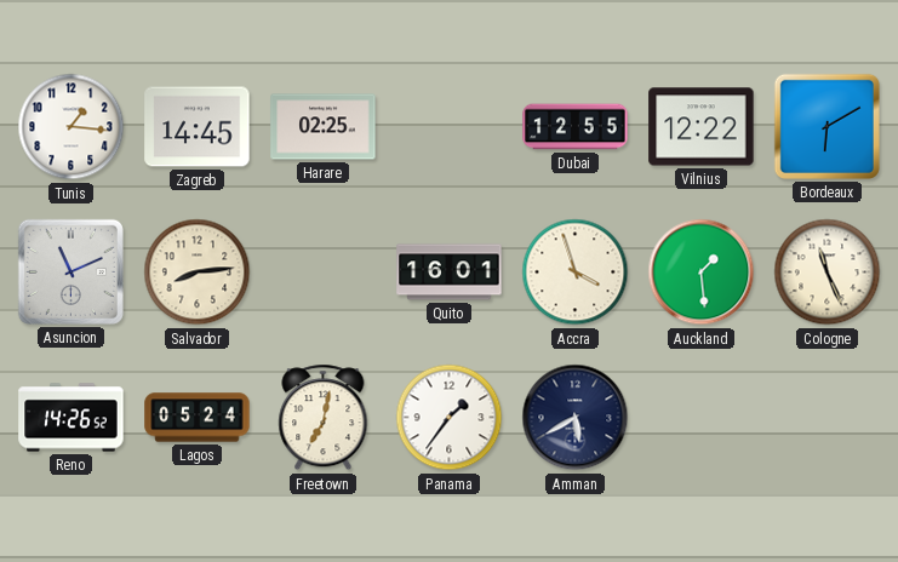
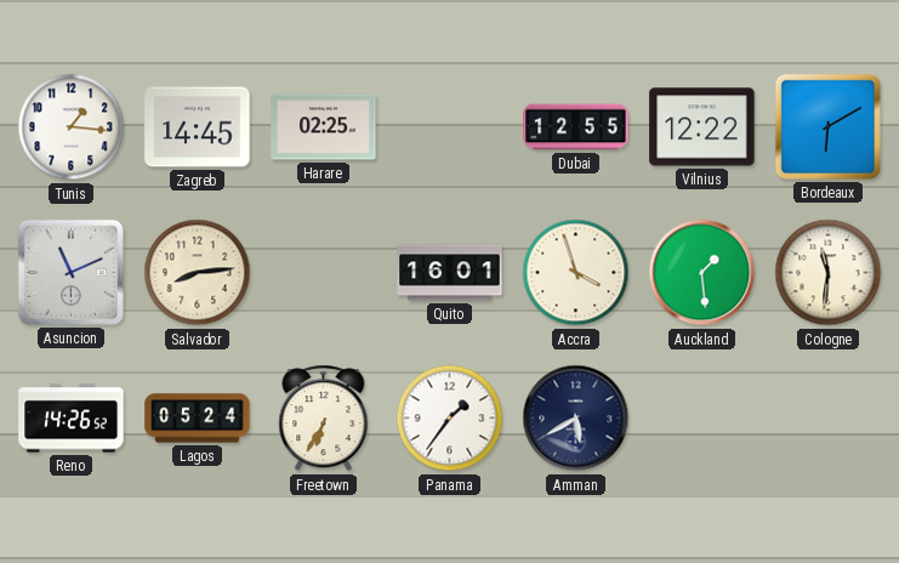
Cologne: 11:26 -> 11:31 (829, 273)
Freetown: 7:02 -> 6:35 (324, 419)
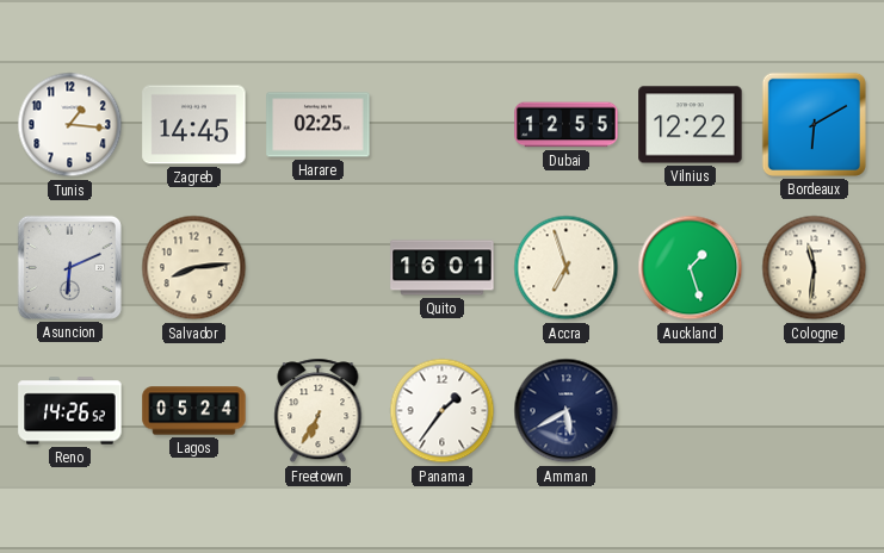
Asuncion: 11:11 -> 6:11 (69, 267)
Accra: 3:57 -> 6:57 (567, 268)
Auckland: 1:29 -> 1:27 (691, 268)
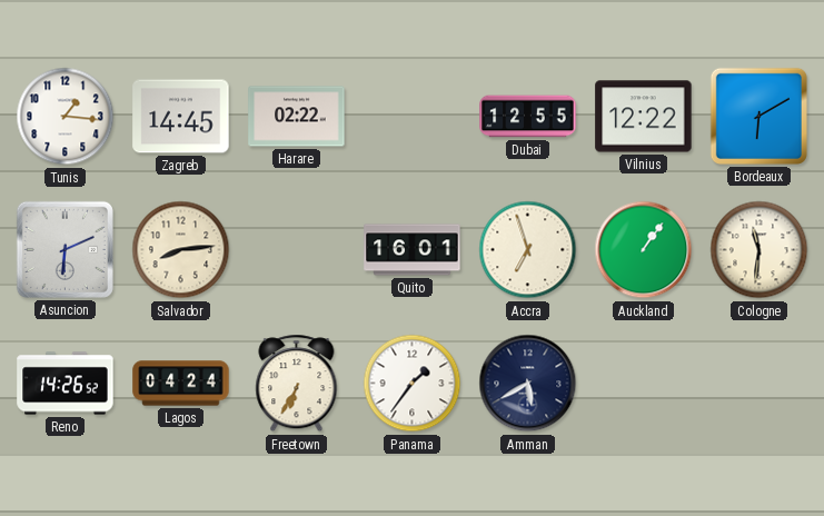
Harare: 02:25 -> 02:22 (297, 117)
Auckland: 1:27 -> 1:06 (644, 250)
Lagos: 05:24 -> 04:24 (181, 384)
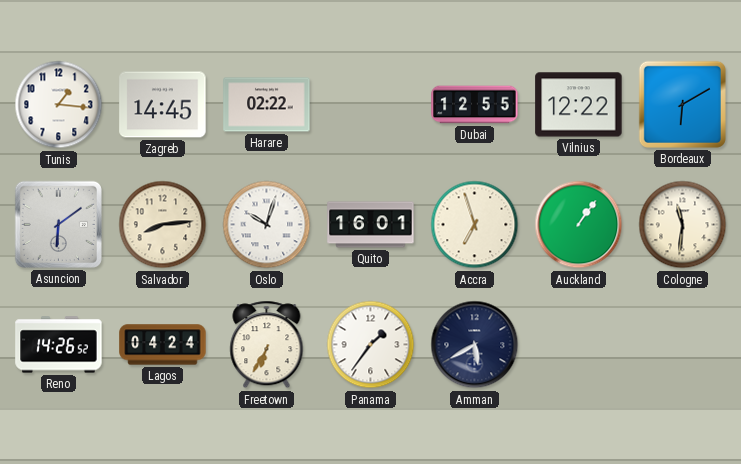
Asuncion: 6:11 -> 6:09 (58, 224)
Oslo: none -> 10:03 (267, 225)
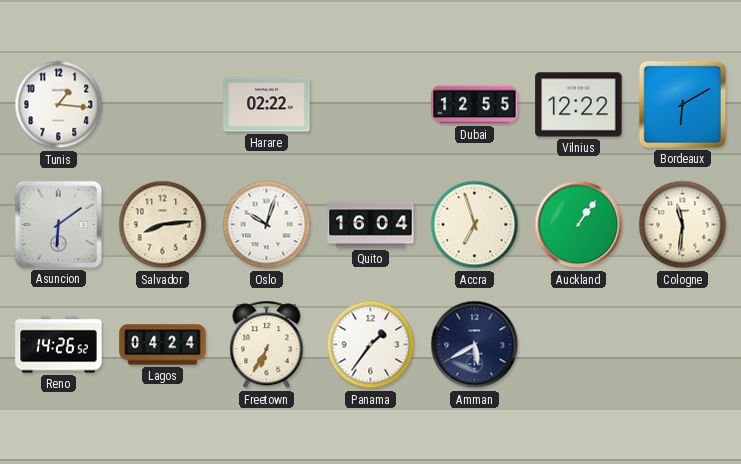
Zagreb: 14:45 -> none (163, 105)
Quito: 16:01 -> 16:04 (371, 225)
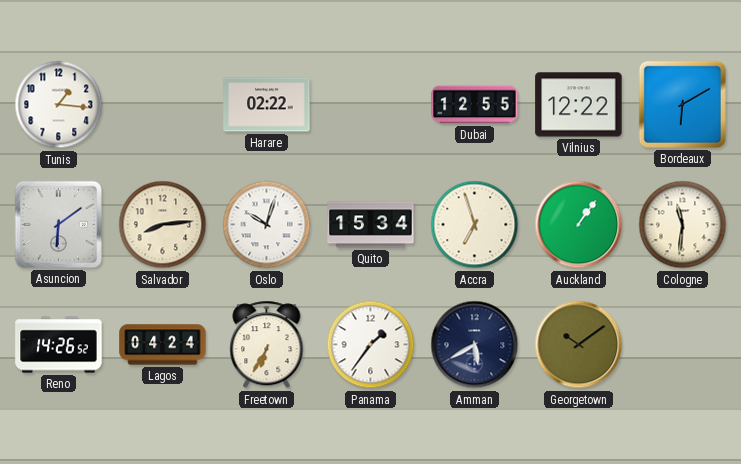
Quito: 16:04 -> 15:34 (371, 225)
Georgetown: none -> 10:09 (579, 345)
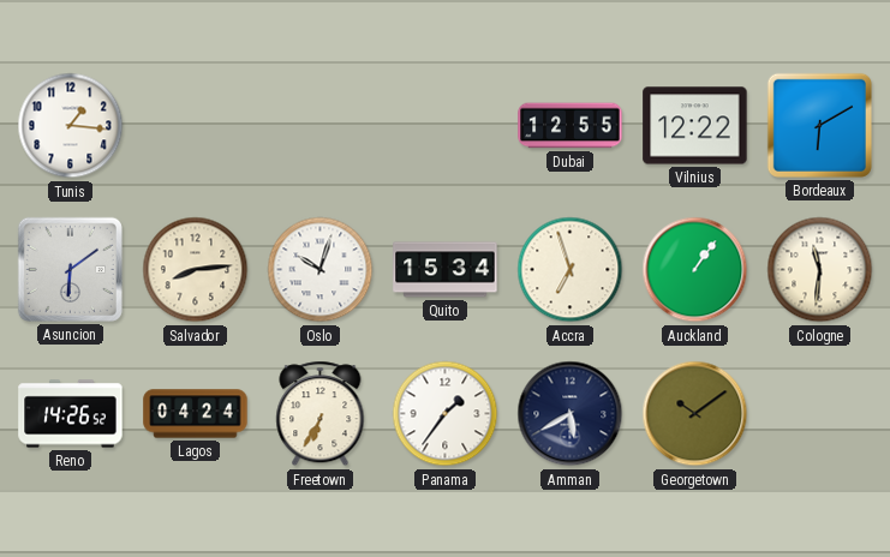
Harare: 02:22 -> none (267, 105)
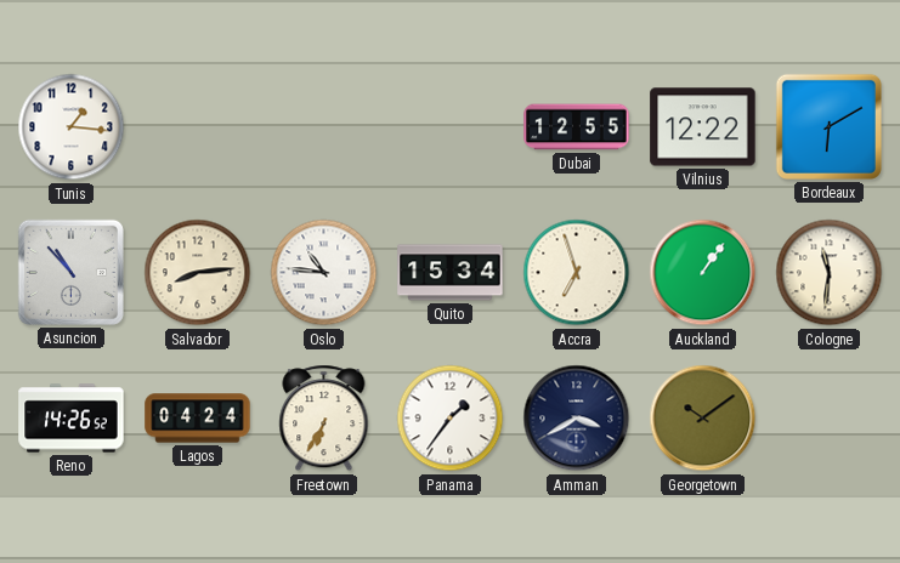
Asuncion: 6:09 -> 10:53 (70, 272)
Oslo: 10:03 -> 10:46 (324, 273)
Amman: 5:40 -> 3:40 (577, 419)
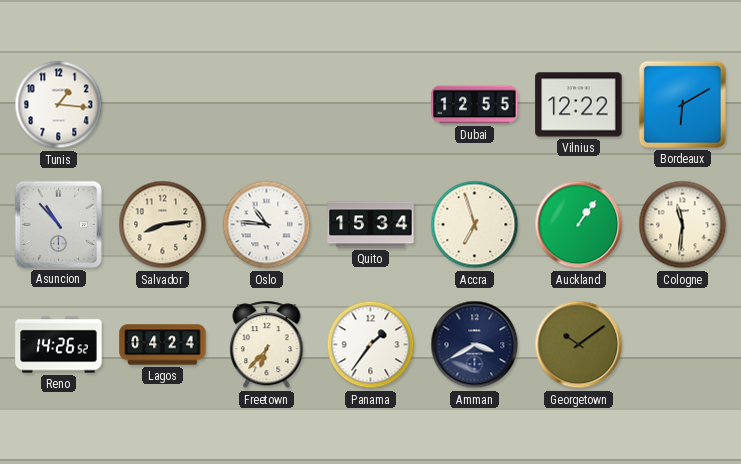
Freetown: 6:35 -> 6:37 (267, 345)
